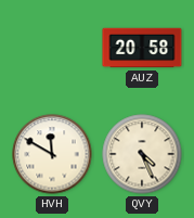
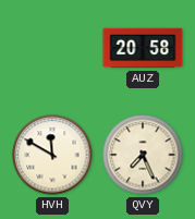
QVY: 4:26 -> 7:26 (143, 155)
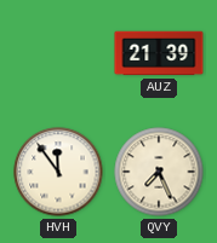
AUZ: 20:58 -> 21:39 (159, 53)
HVH: 11:50 -> 11:54 (58, 172)
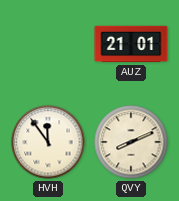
AUZ: 21:39 -> 21:01 (131, 44)
QVY: 7:26 -> 8:11 (131, 142)
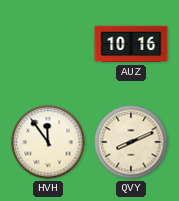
AUZ: 21:01 -> 10:16 (131, 44)
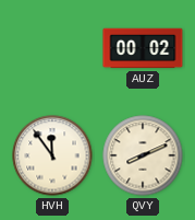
AUZ: 10:16 -> 00:02 (143, 48)
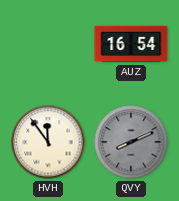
AUZ: 00:02 -> 16:54 (131, 44)
QVY dial: cream -> grey (131, 142)
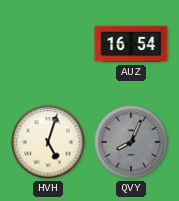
HVH: 11:54 -> 5:03 (48, 142)
QVY: 8:11 -> 8:04 (131, 142)
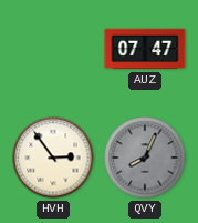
AUZ: 16:54 -> 07:47 (145, 49)
HVH: 5:03 -> 2:54 (53, 158)
